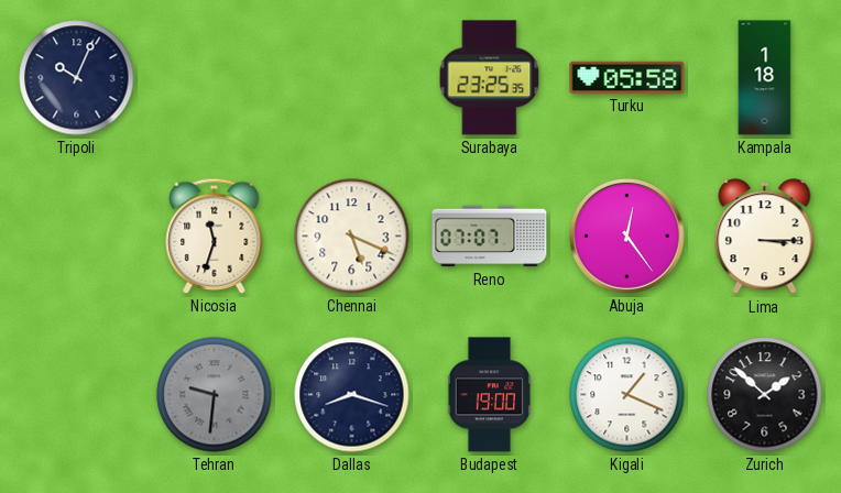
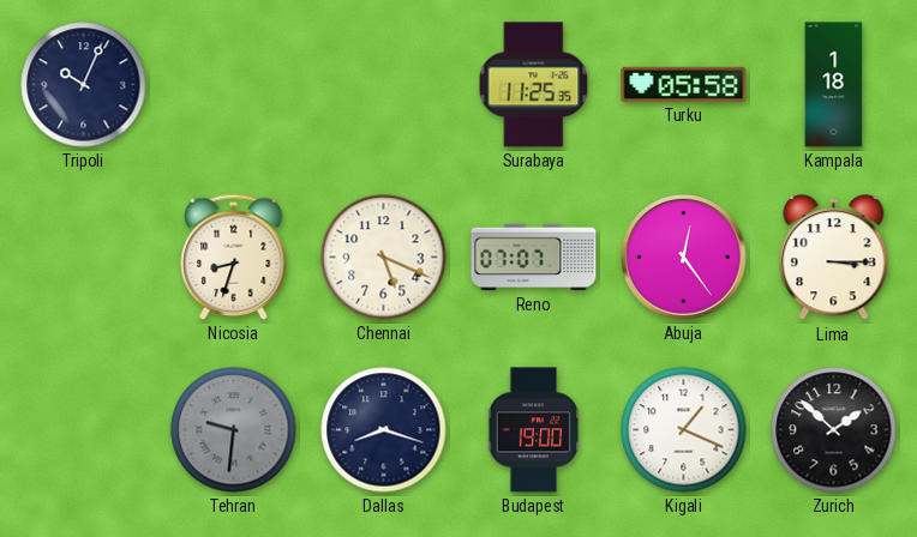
Surabaya: 23:25 -> 11:25 (534, 85)
Nicosia: 11:33 -> 8:33 (234, 257)
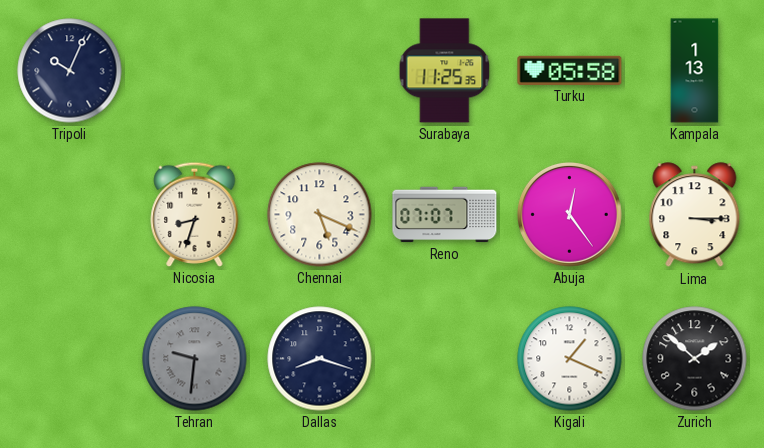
Kampala: 1:18 -> 1:13 (695, 71)
Budapest: 19:00 -> none (534, 430)
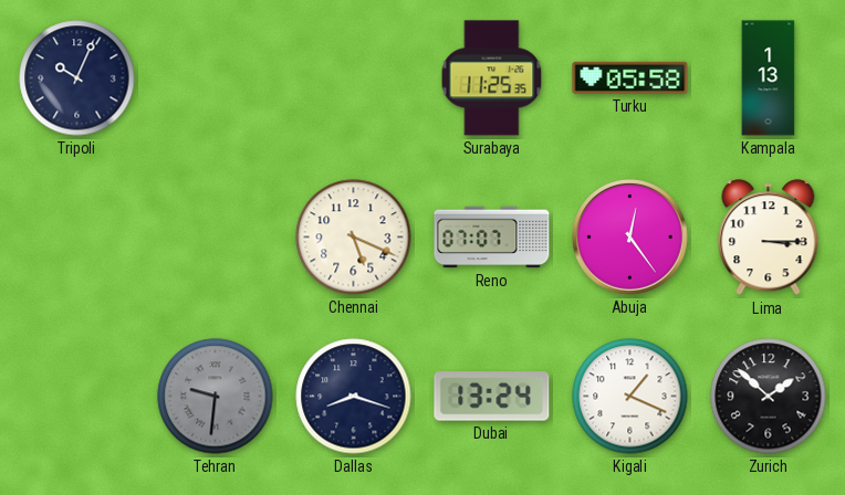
Nicosia: 8:33 -> none (195, 214)
Dubai: none -> 13:24 (492, 397)
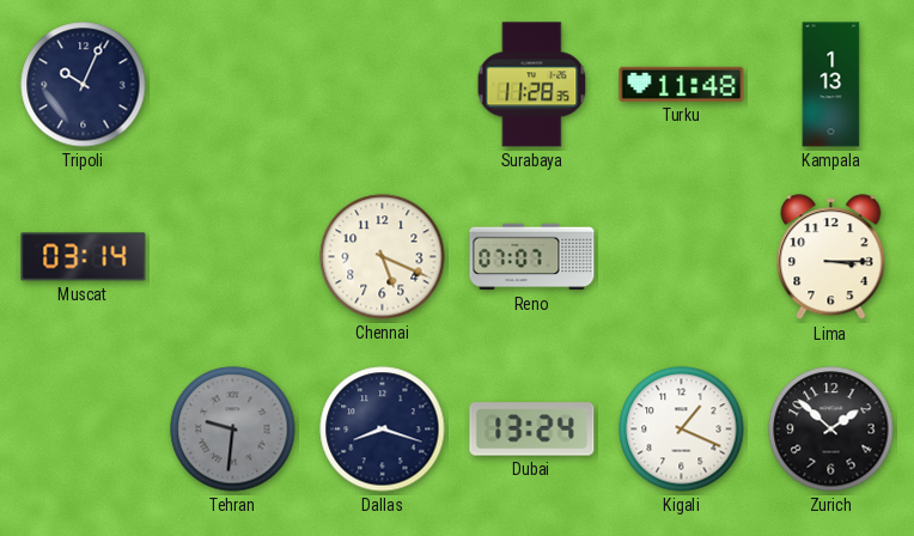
Surabaya: 11:25 -> 11:28 (532, 85)
Turku: 05:58 -> 11:48 (682, 84)
Muscat: none -> 03:14 (84, 257)
Abuja: 12:24 -> none (629, 238)
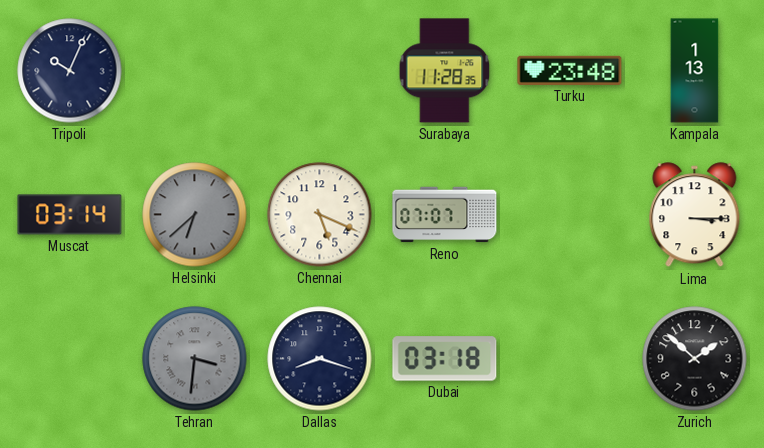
Turku: 11:48 -> 23:48 (570, 70)
Helsinki: none -> 6:38 (195, 215)
Tehran: 9:31 -> 3:31 (195, 359)
Dubai: 13:24 -> 03:18 (445, 359)
Kigali: 1:19 -> none (682, 430)
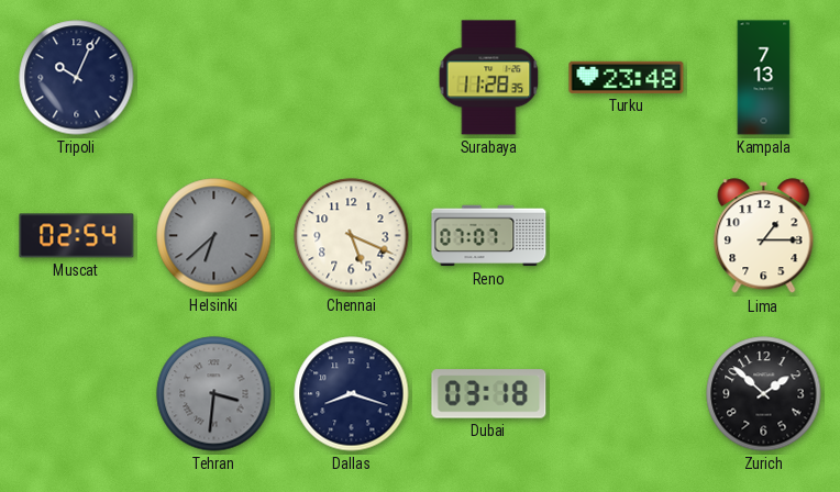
Kampala: 1:13 -> 7:13 (764, 78)
Muscat: 03:14 -> 02:54 (77, 236)
Lima: 3:15 -> 1:15 (764, 236)
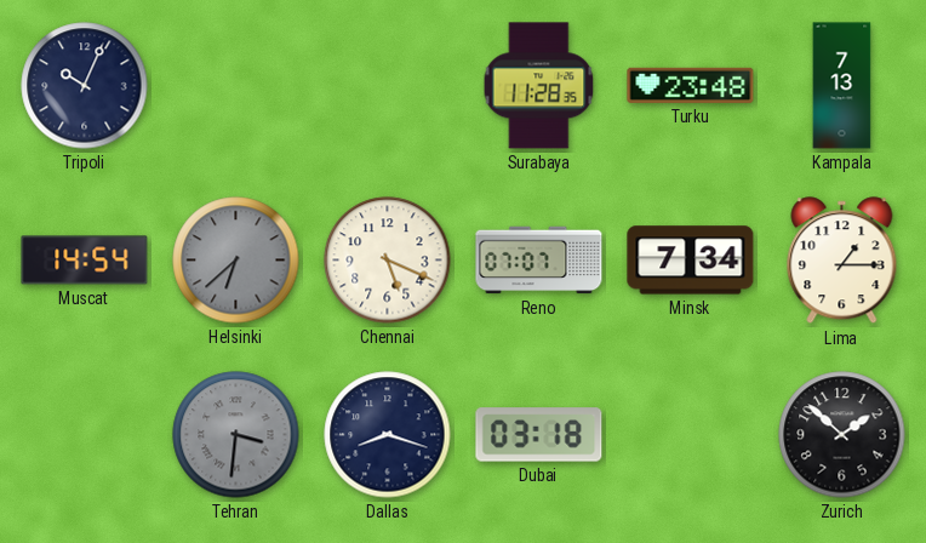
Muscat: 02:54 -> 14:54 (85, 261)
Minsk: none -> 7:34 (691, 261)
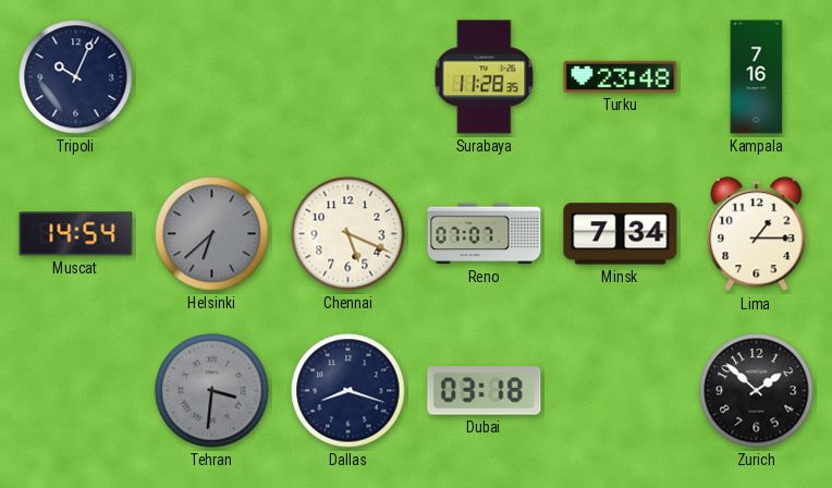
Kampala: 7:13 -> 7:16 (757, 77)
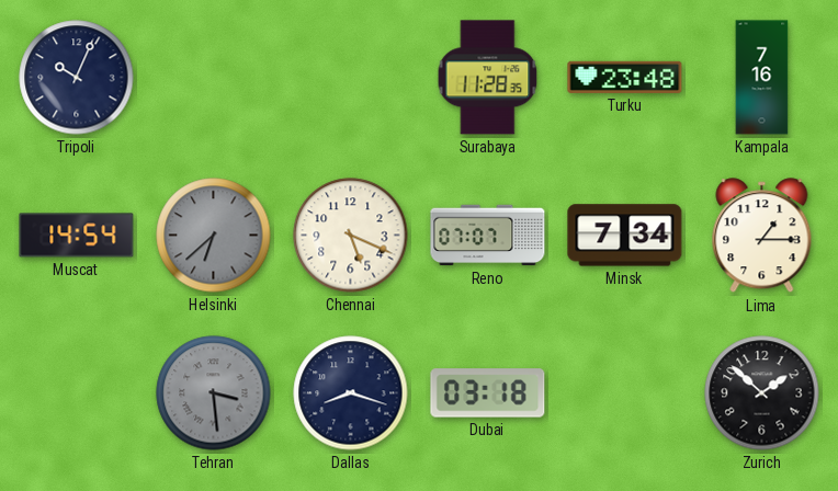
Tehran: 3:31 -> 3:29 (214, 393)
